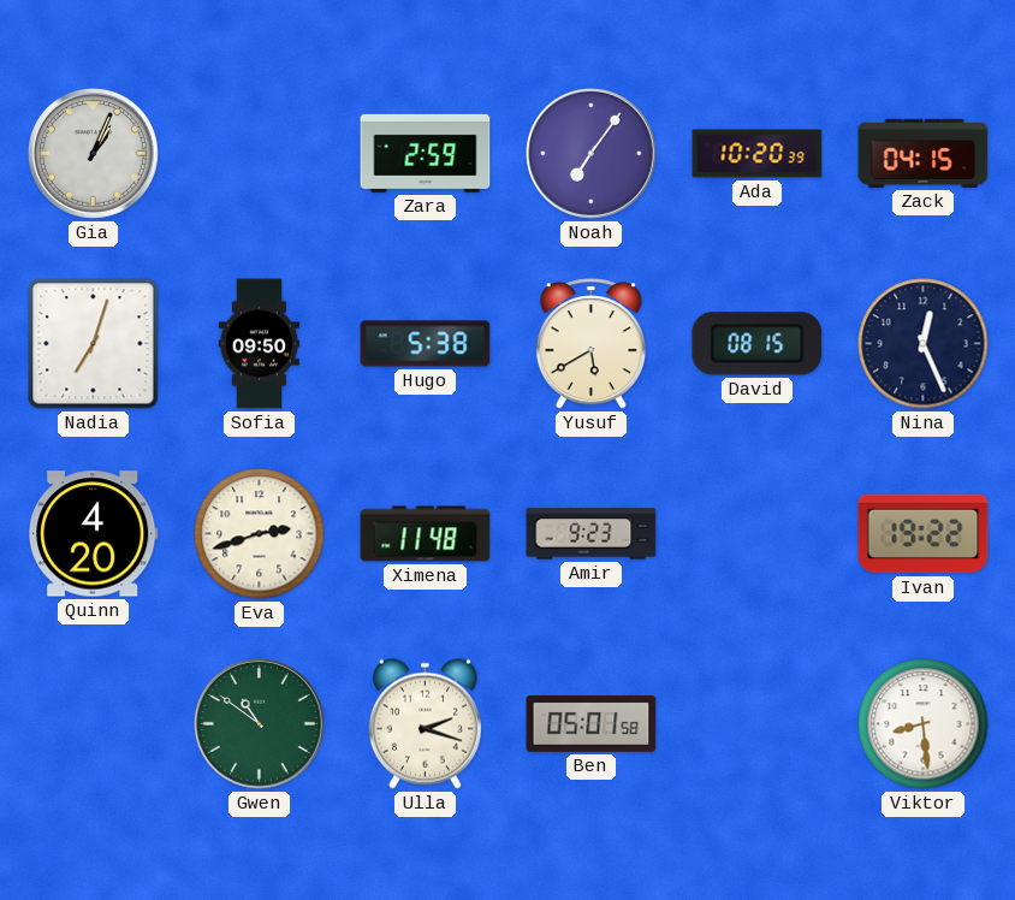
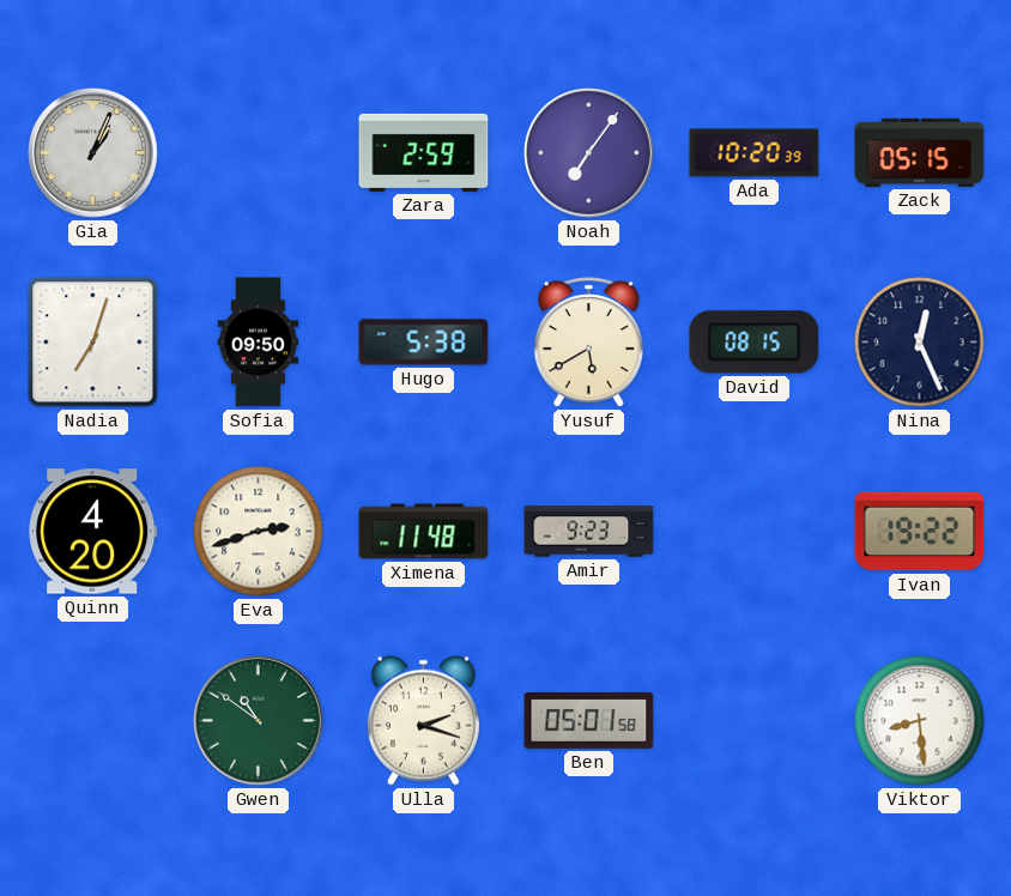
Zack: 04:15 -> 05:15 (920, 152)
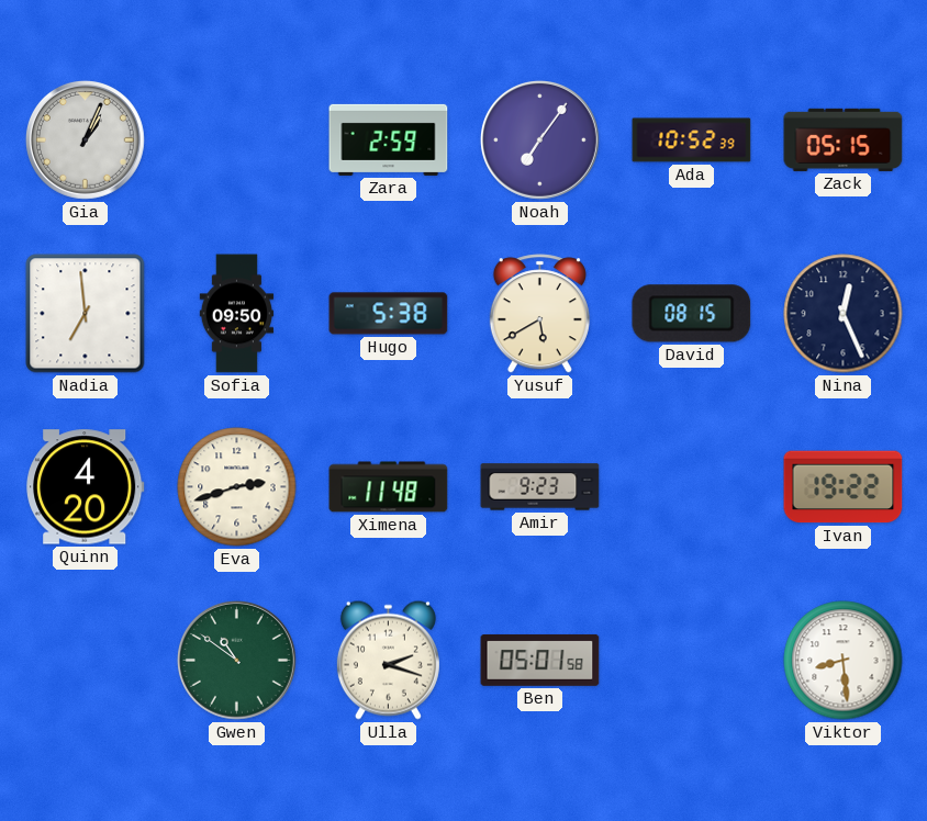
Ada: 10:20 -> 10:52 (692, 140)
Nadia: 7:03 -> 6:59 (86, 314)
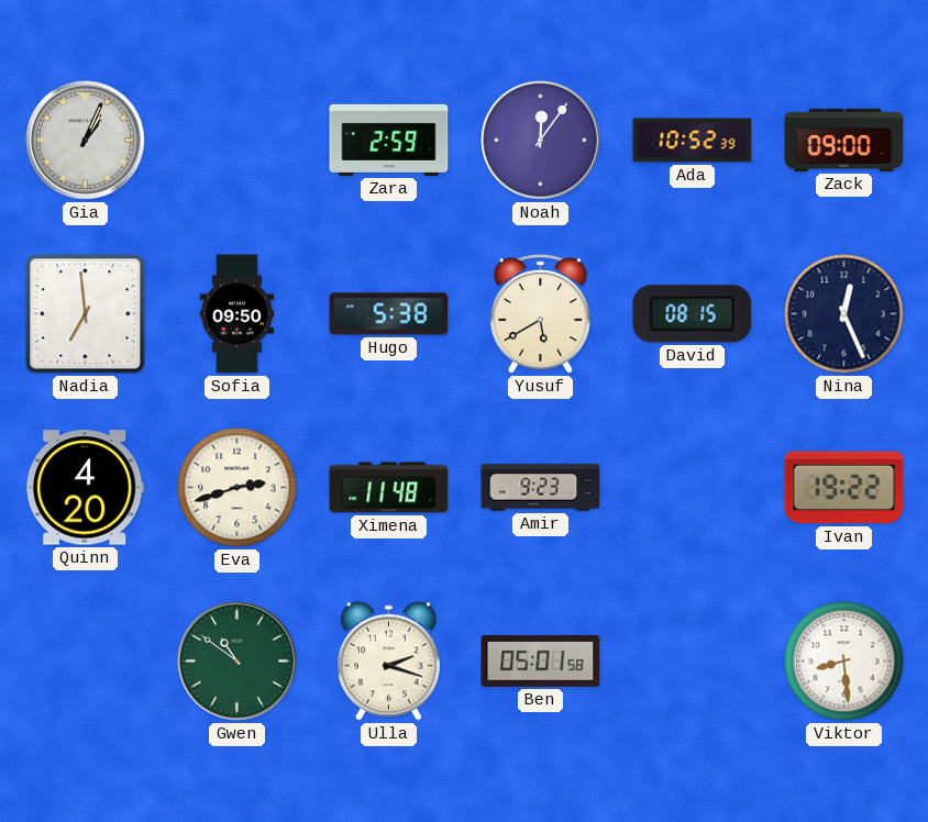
Noah: 7:06 -> 12:06 (540, 140)
Zack: 05:15 -> 09:00 (844, 140)
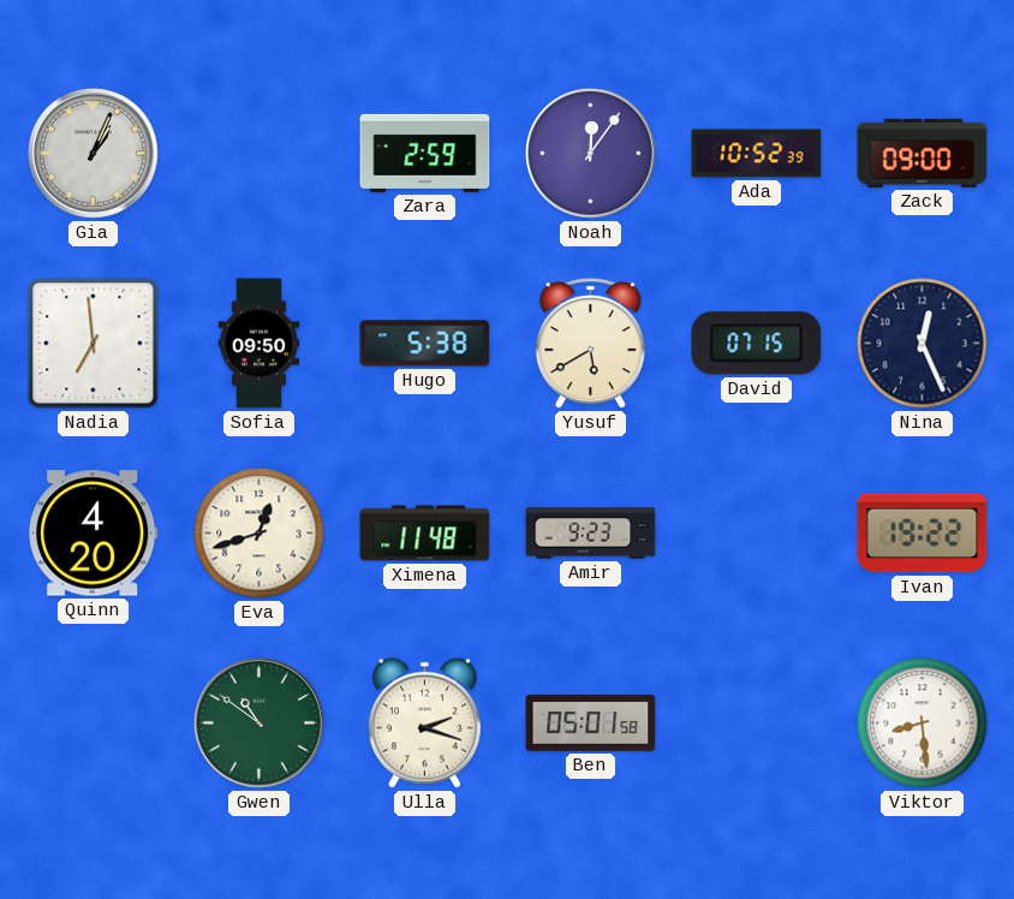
David: 08:15 -> 07:15 (757, 344)
Eva: 2:42 -> 12:42 (260, 534)
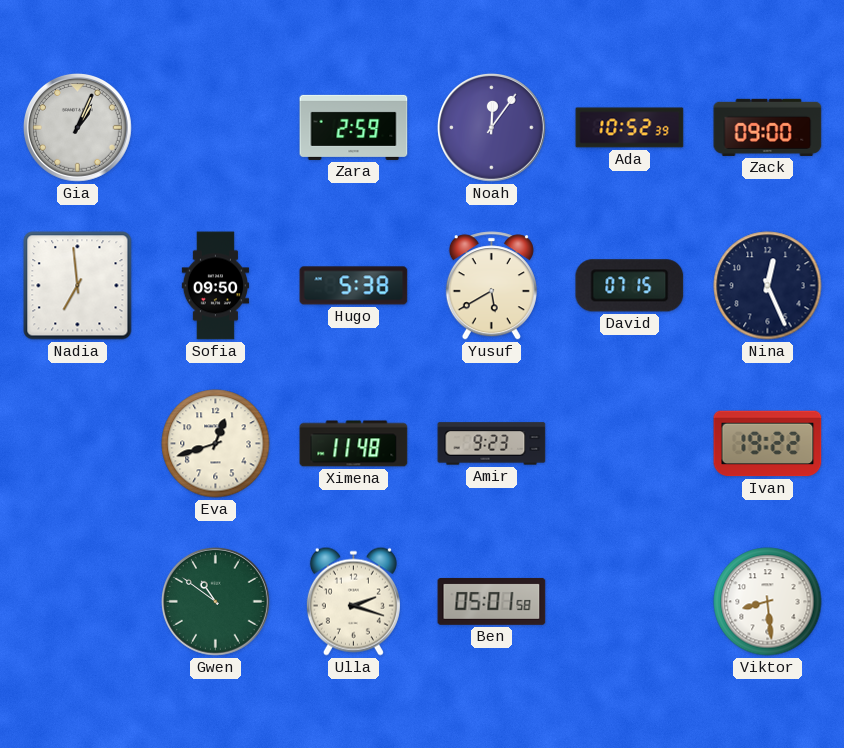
Quinn: 4:20 -> none (94, 534)
